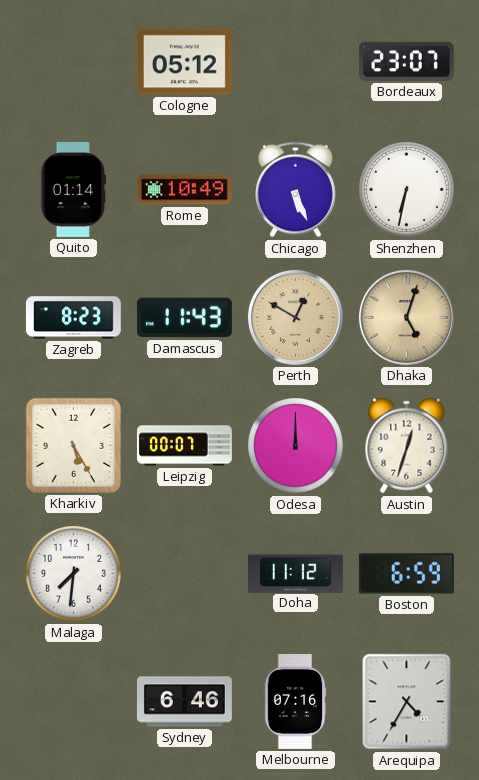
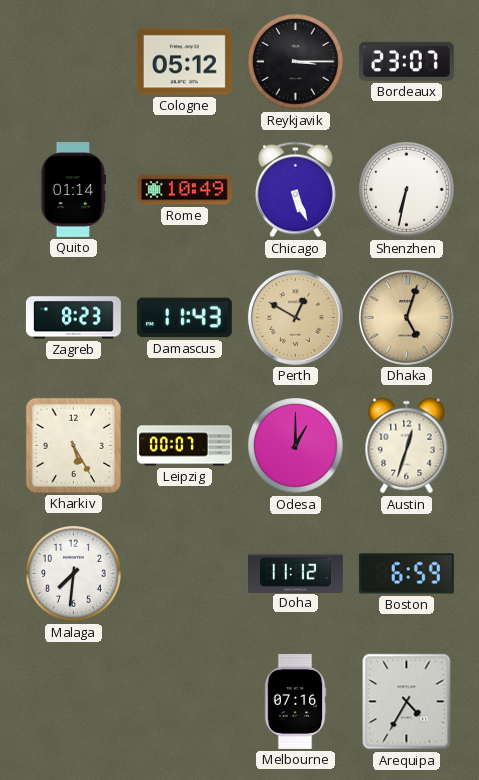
Reykjavik: none -> 3:15 (296, 62)
Odesa: 12:00 -> 1:00 (296, 446)
Sydney: 6:46 -> none (184, 702)
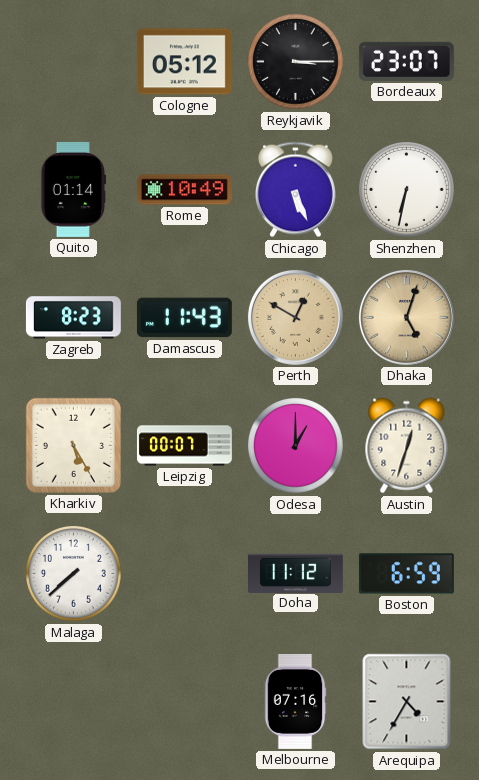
Malaga: 7:31 -> 7:38 (74, 574)
